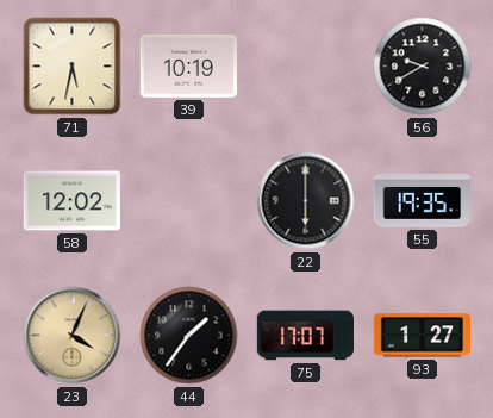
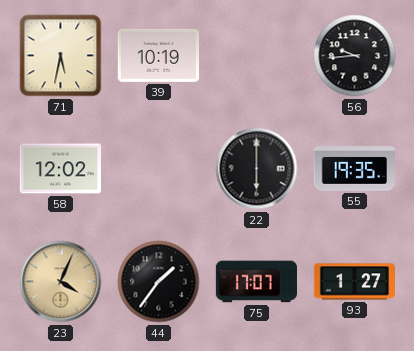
56: 9:40 -> 9:44 (355, 56)
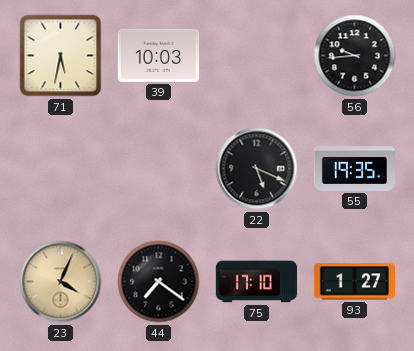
39: 10:19 -> 10:03 (158, 55)
58: 12:02 -> none (60, 169)
22: 6:00 -> 5:19 (257, 169)
44: 1:36 -> 7:21 (159, 282)
75: 17:07 -> 17:10 (256, 282)
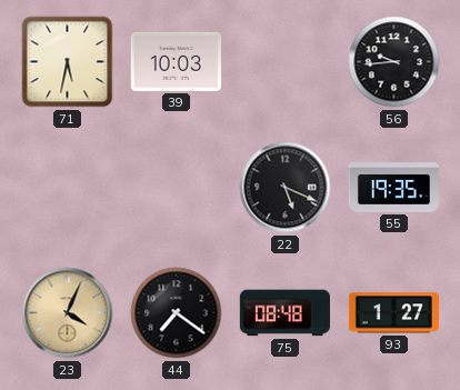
75: 17:10 -> 08:48 (284, 313)
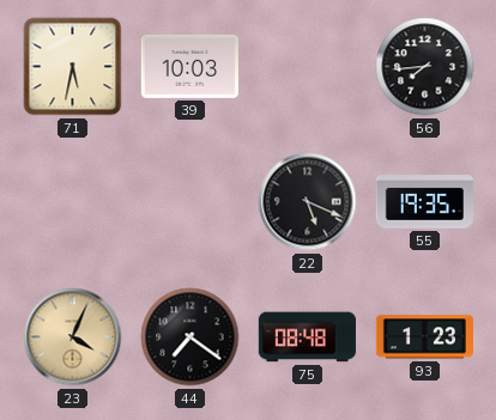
56: 9:44 -> 7:44 (425, 67)
93: 1:27 -> 1:23 (424, 337)
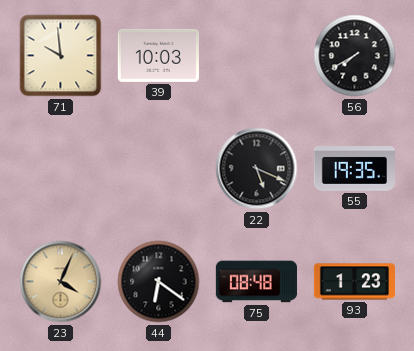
71: 5:32 -> 9:59 (61, 56)
56: 7:44 -> 7:40 (355, 56)
44: 7:21 -> 6:21 (159, 282)
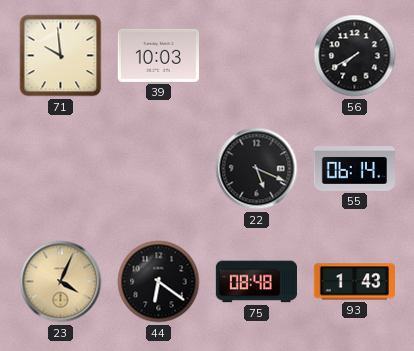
55: 19:35 -> 06:14 (354, 169)
93: 1:23 -> 1:43 (354, 282)
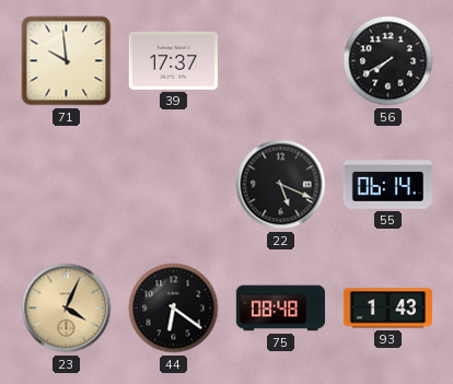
39: 10:03 -> 17:37 (173, 60)
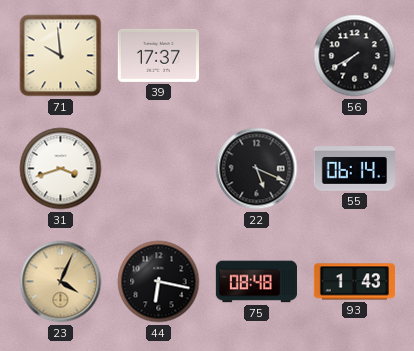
31: none -> 3:42 (61, 169)
44: 6:21 -> 6:17 (159, 282)
